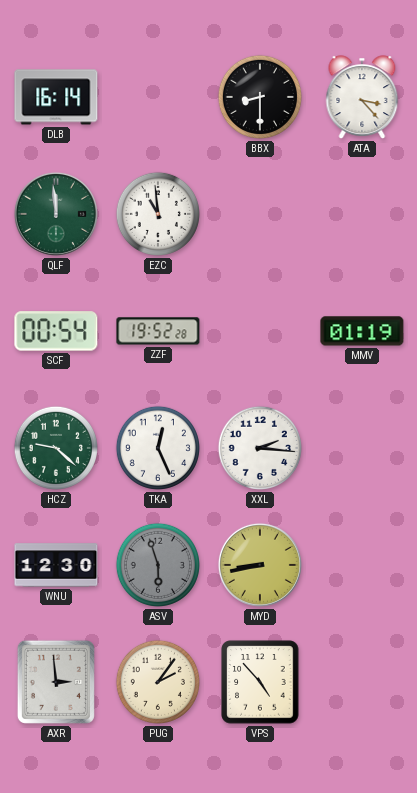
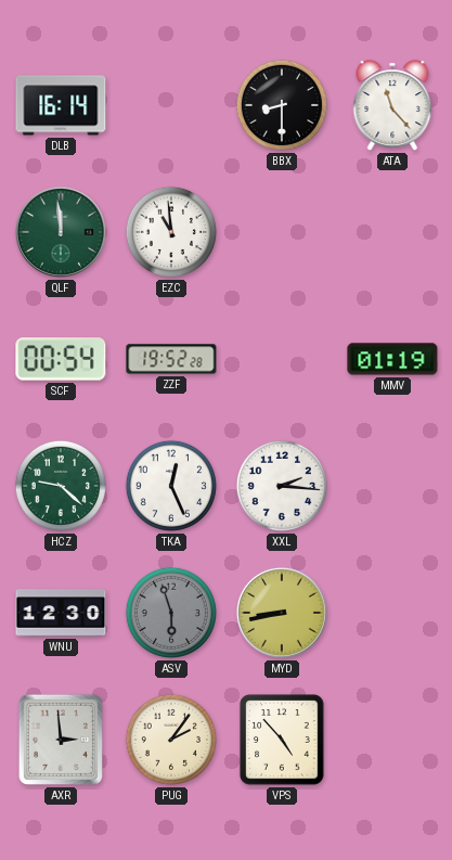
ATA: 3:23 -> 11:23 (392, 105)
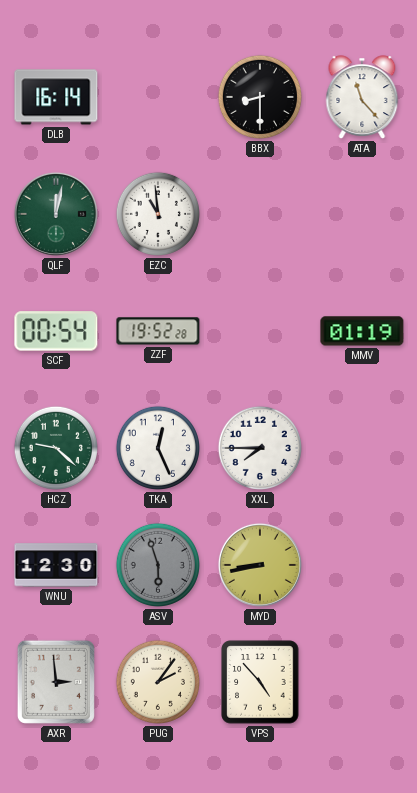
QLF: 11:59 -> 12:02 (56, 214)
XXL: 2:16 -> 7:45 (260, 448)
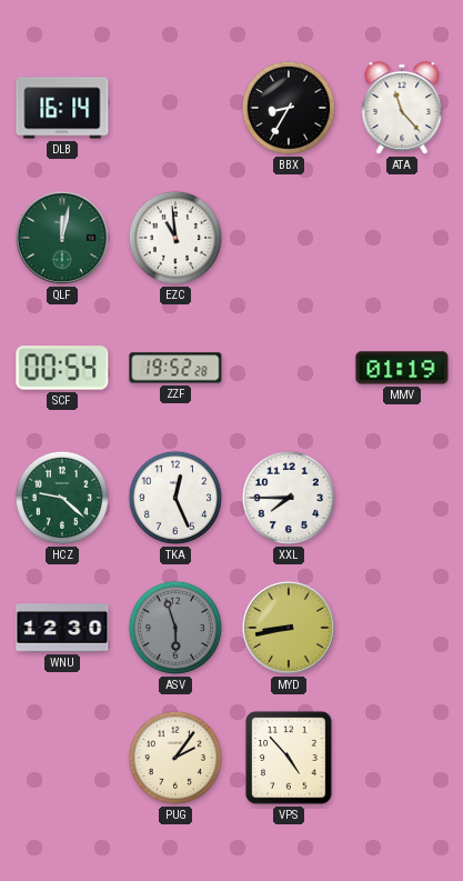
BBX: 8:30 -> 8:35 (289, 108)
AXR: 2:59 -> none (56, 682)
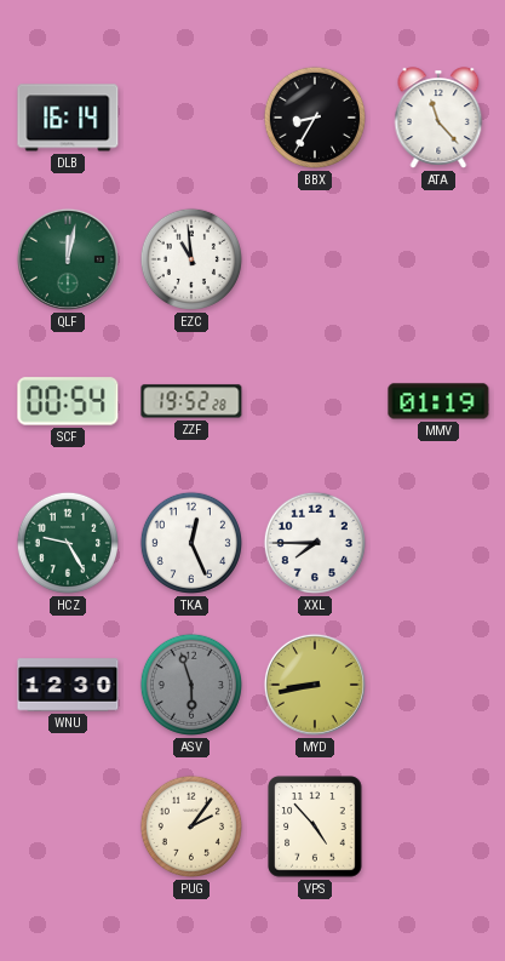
HCZ: 9:22 -> 9:25 (68, 543)
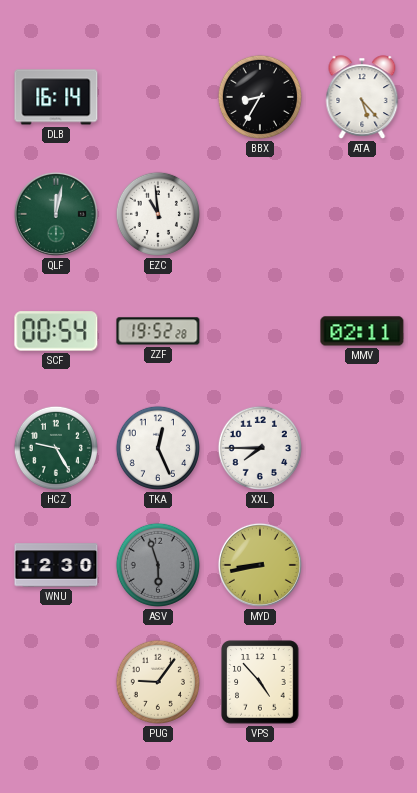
ATA: 11:23 -> 5:23 (362, 97)
MMV: 01:19 -> 02:11 (362, 331)
PUG: 2:06 -> 9:06 (158, 682)
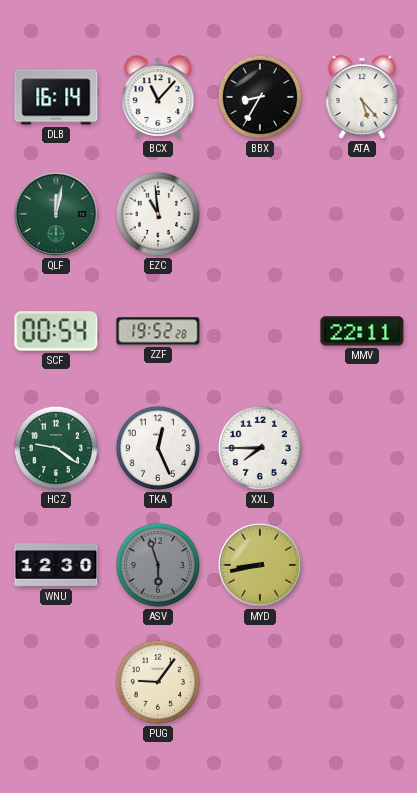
BCX: none -> 11:07 (158, 97)
MMV: 02:11 -> 22:11 (362, 331)
HCZ: 9:25 -> 9:21 (56, 448)
VPS: 4:53 -> none (260, 682)
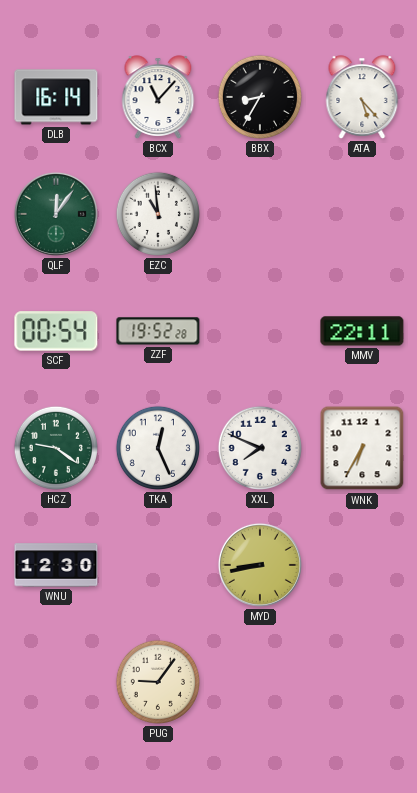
QLF: 12:02 -> 12:06 (56, 214)
XXL: 7:45 -> 7:49 (260, 448)
WNK: none -> 6:35 (362, 448)
ASV: 5:57 -> none (158, 565)
